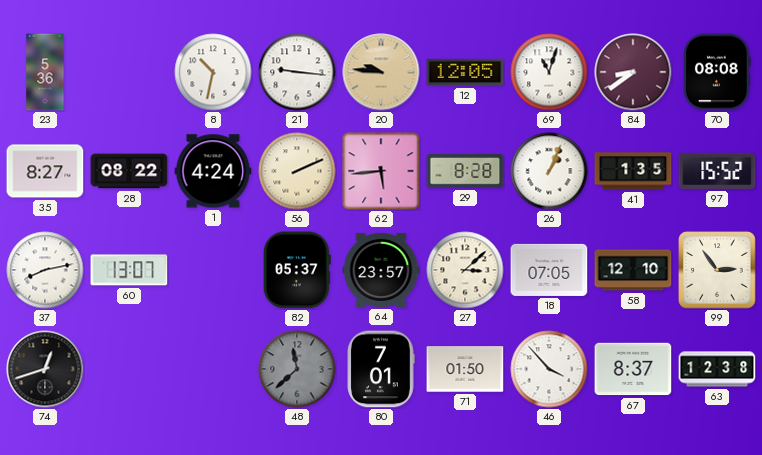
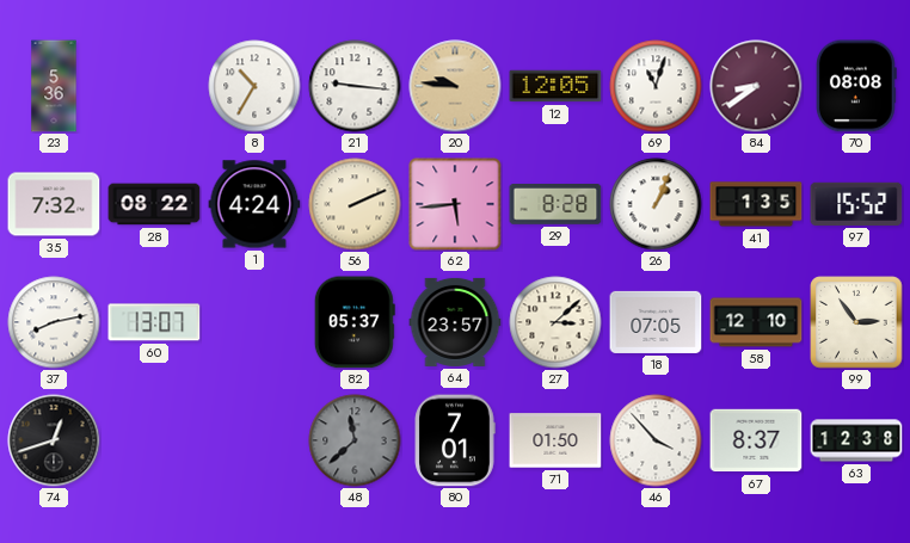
8: 10:32 -> 10:35 (254, 86)
35: 8:27 -> 7:32 (54, 204)
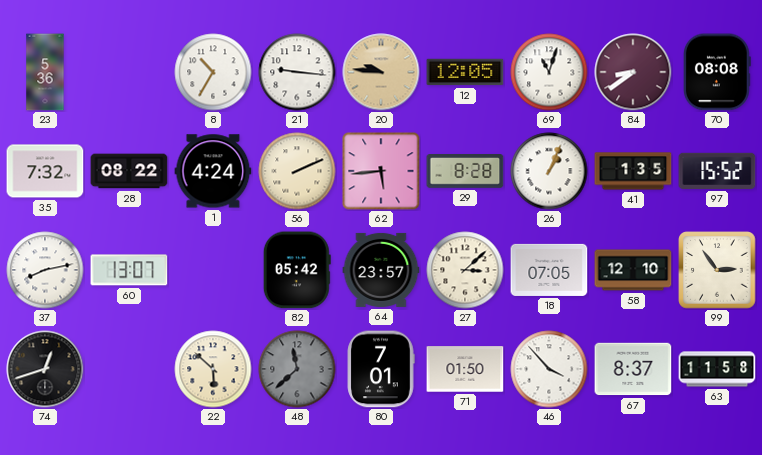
82: 05:37 -> 05:42 (297, 270)
22: none -> 5:52 (213, 369)
63: 12:38 -> 11:58 (717, 369)
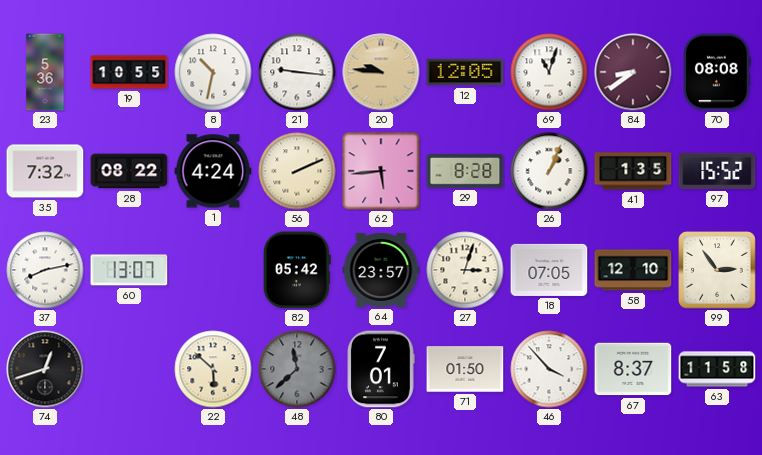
19: none -> 10:55 (129, 72)
8: 10:35 -> 10:32 (213, 72)
27: 3:08 -> 3:03 (465, 270)
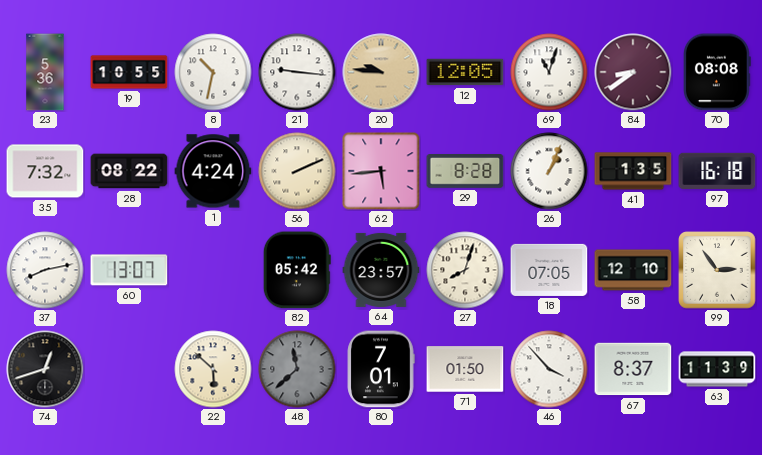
97: 15:52 -> 16:18 (717, 171)
27: 3:03 -> 8:03 (465, 270)
63: 11:58 -> 11:39 (717, 369)
